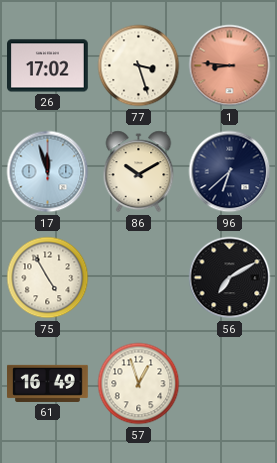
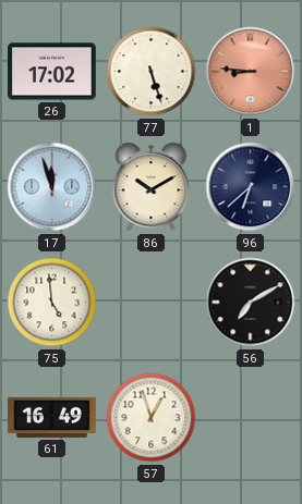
77: 3:27 -> 5:27 (152, 72)
75: 4:55 -> 4:59 (52, 303)
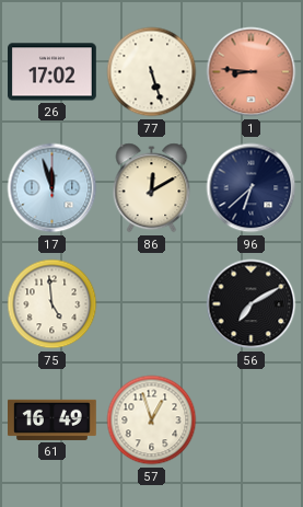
86: 10:10 -> 12:10 (152, 188)
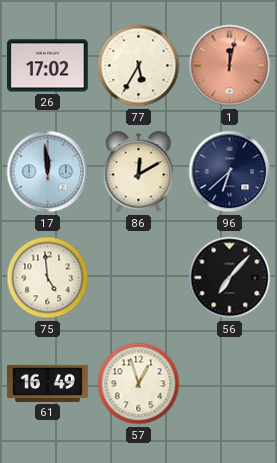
77: 5:27 -> 5:35 (139, 66)
1: 8:46 -> 12:02 (230, 66)
17: 11:57 -> 11:59 (48, 172)
56: 7:10 -> 7:07 (230, 278)
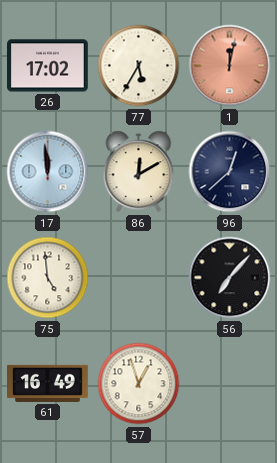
96: 6:38 -> 12:38 (230, 172)
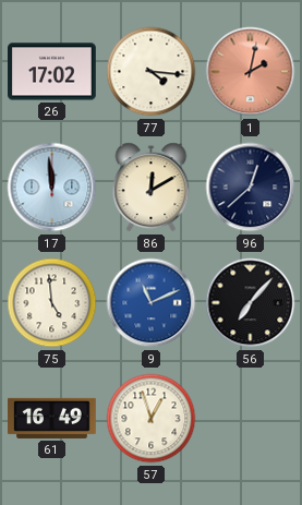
77: 5:35 -> 4:16 (152, 72)
1: 12:02 -> 2:02 (251, 72)
9: none -> 11:11 (152, 303)
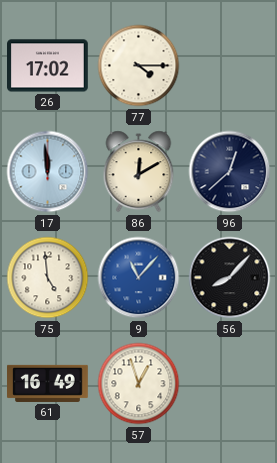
77: 4:16 -> 4:15 (139, 66)
1: 2:02 -> none (251, 72)
9: 11:11 -> 11:07 (139, 278)
56: 7:07 -> 8:07 (230, 278)
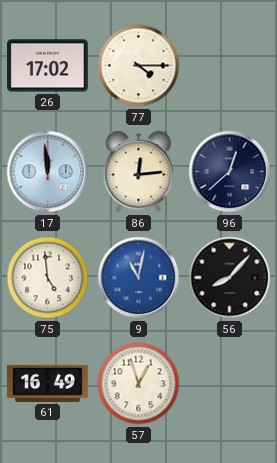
86: 12:10 -> 12:14 (139, 172)
9: 11:07 -> 11:02 (139, 278)
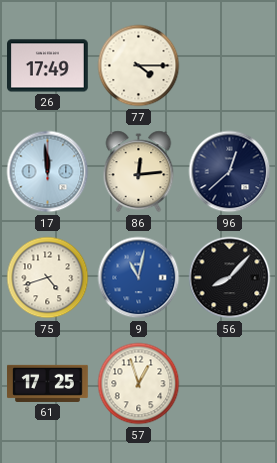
26: 17:02 -> 17:49 (48, 66)
75: 4:59 -> 4:42 (48, 278)
61: 16:49 -> 17:25 (48, 383)
